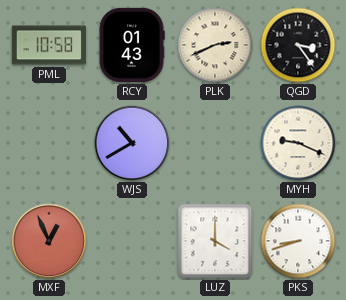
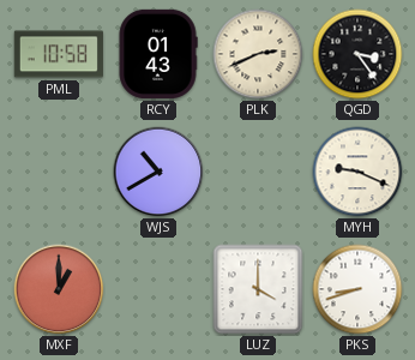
MXF: 12:56 -> 1:00 (59, 289)
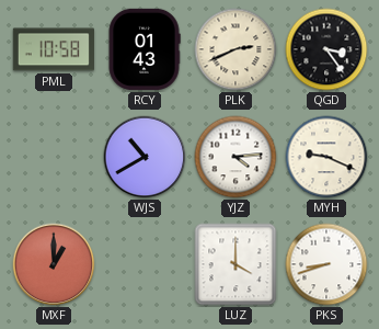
YJZ: none -> 4:14 (236, 157)
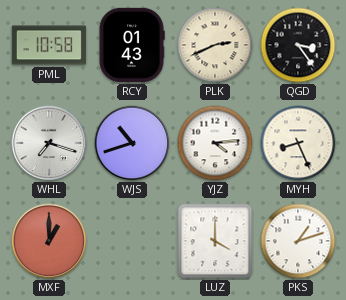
WHL: none -> 7:18 (49, 143)
WJS: 10:40 -> 10:42 (132, 143)
MYH: 9:19 -> 8:26 (298, 143)
PKS: 8:42 -> 1:12 (298, 241)
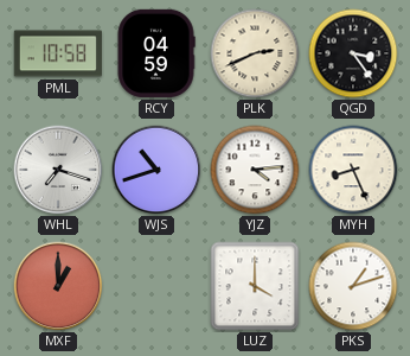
RCY: 01:43 -> 04:59 (156, 53)
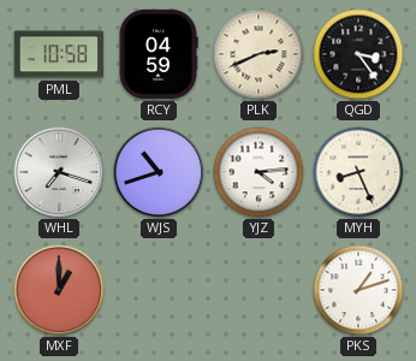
LUZ: 4:00 -> none (255, 286)
